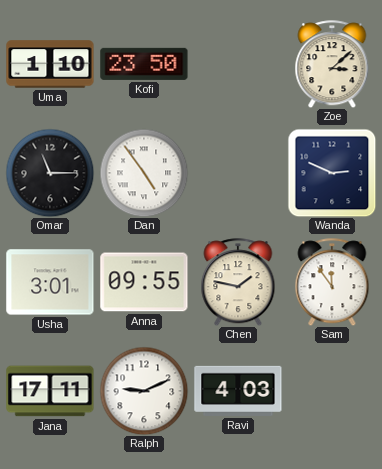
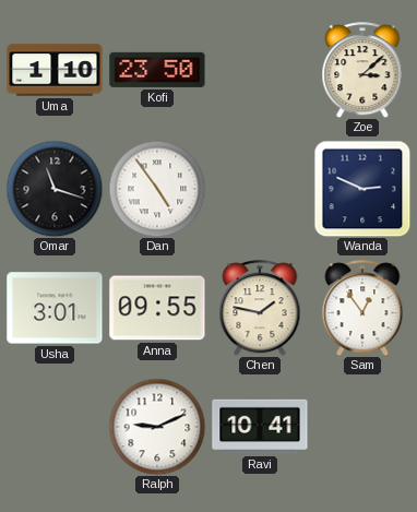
Omar: 11:15 -> 11:18 (55, 189)
Sam: 11:54 -> 12:54 (362, 308)
Jana: 17:11 -> none (50, 391)
Ravi: 4:03 -> 10:41 (260, 427)
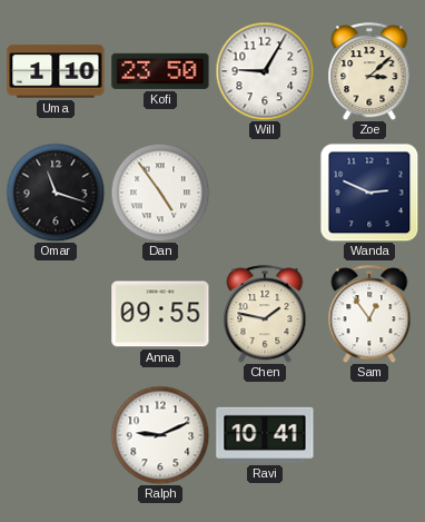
Will: none -> 9:05 (265, 71)
Usha: 3:01 -> none (55, 308)
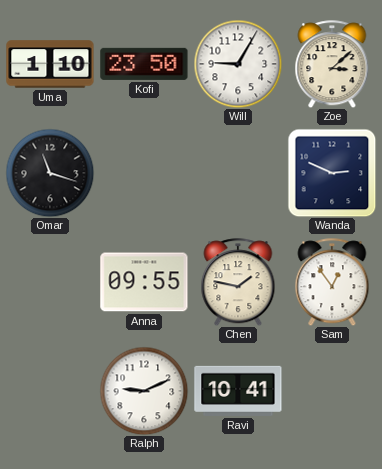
Dan: 4:54 -> none (160, 193)
